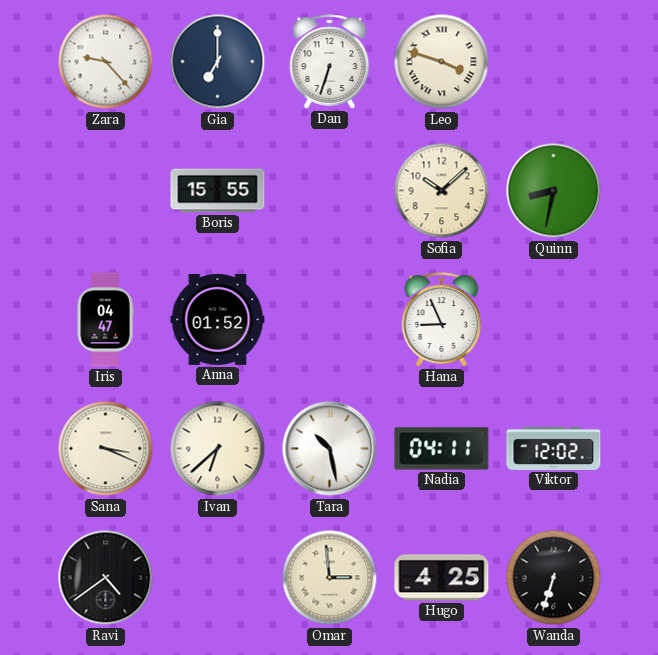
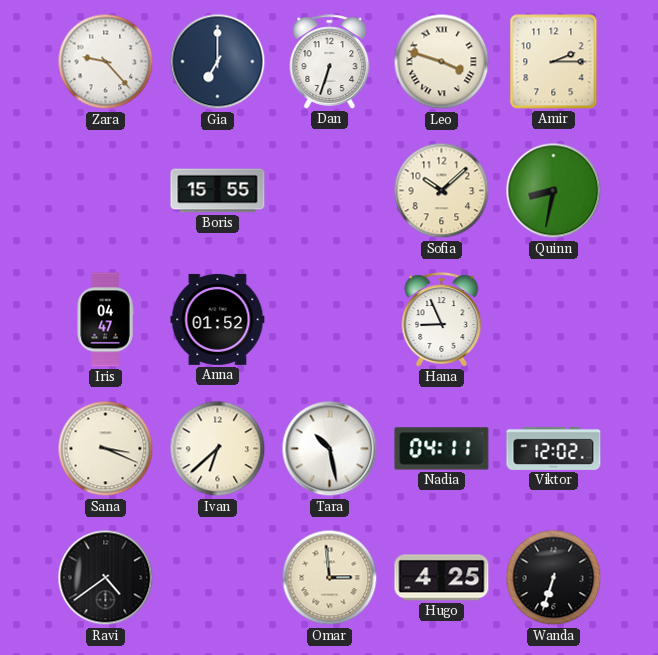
Amir: none -> 2:15 (554, 62)
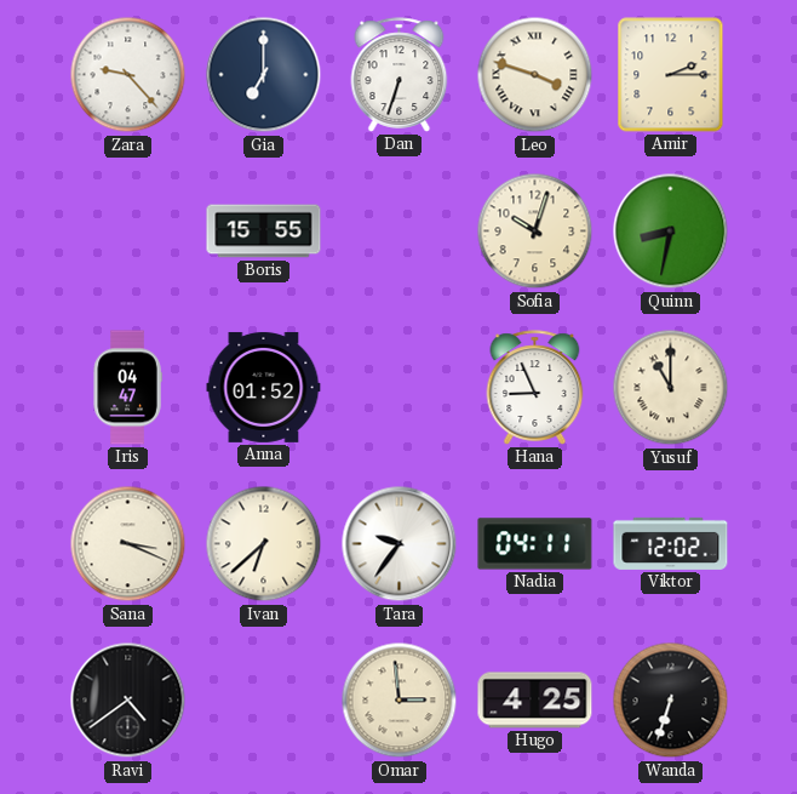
Sofia: 10:08 -> 10:03 (535, 232)
Yusuf: none -> 11:00 (671, 388)
Tara: 10:28 -> 9:36 (400, 544)
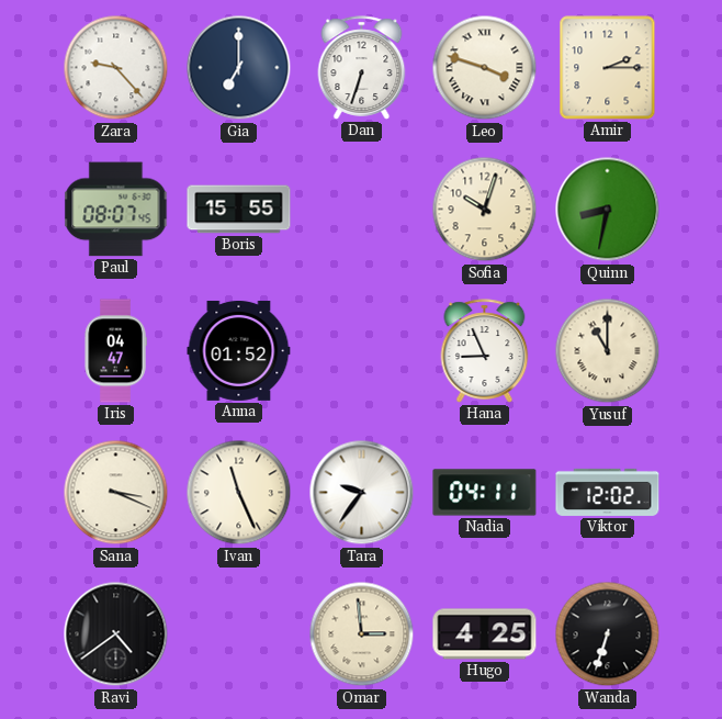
Paul: none -> 08:07 (116, 210)
Ivan: 6:38 -> 11:26 (239, 493)
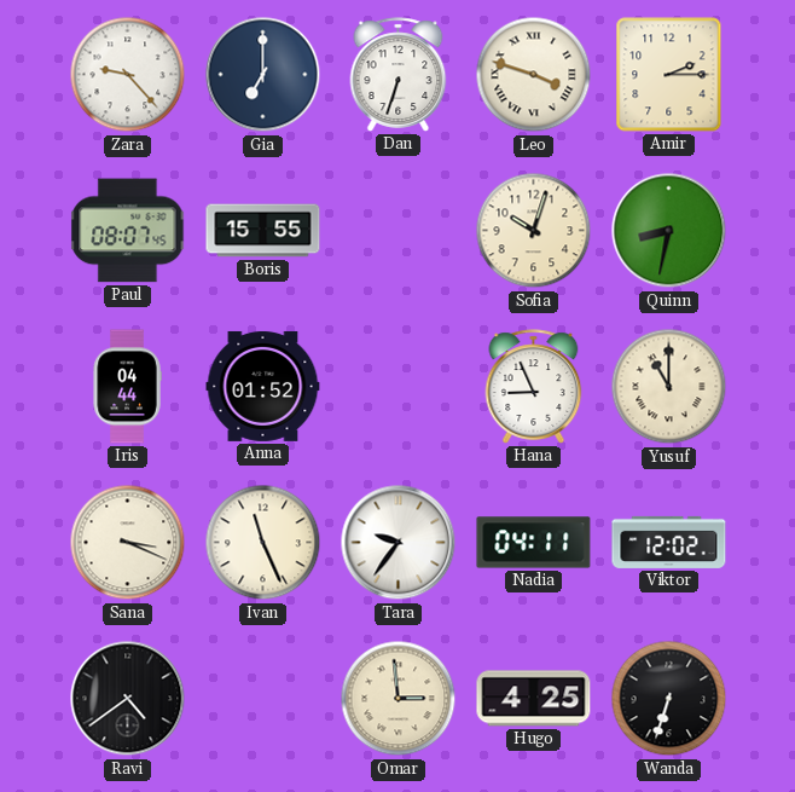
Iris: 04:47 -> 04:44 (127, 387)
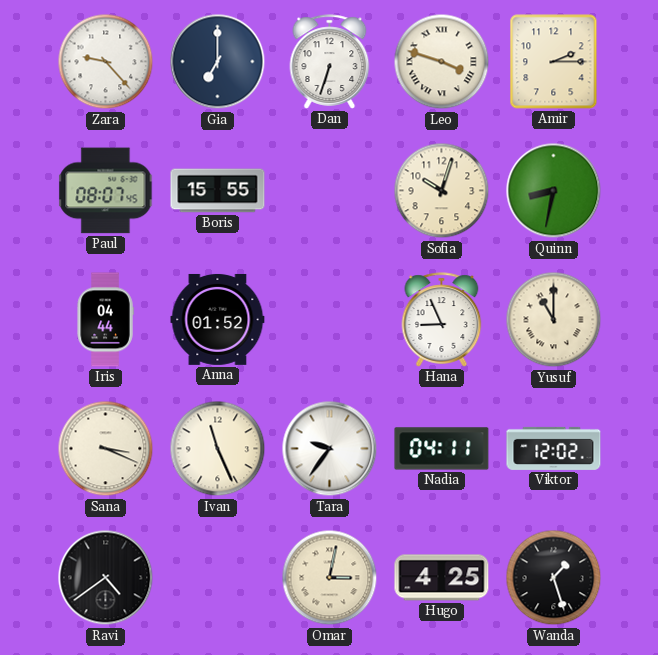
Omar: 2:59 -> 3:02 (330, 578)
Wanda: 6:33 -> 1:27 (554, 578)
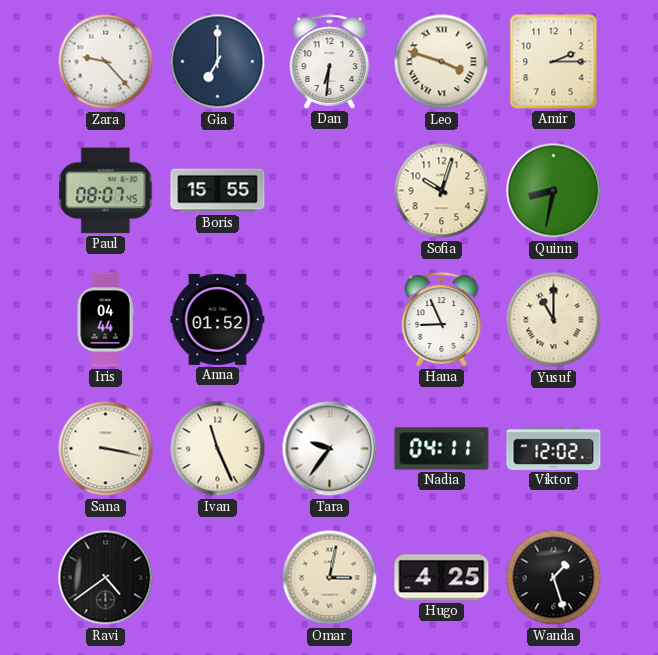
Dan: 6:33 -> 6:31 (330, 62)
Sana: 3:19 -> 3:17 (106, 449)
